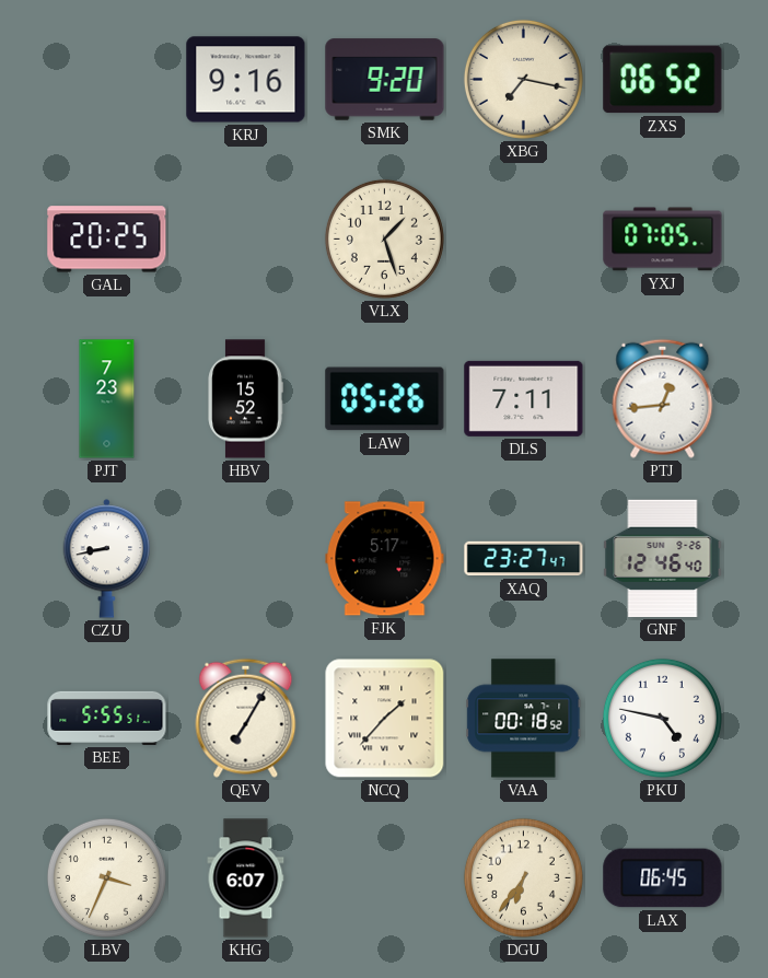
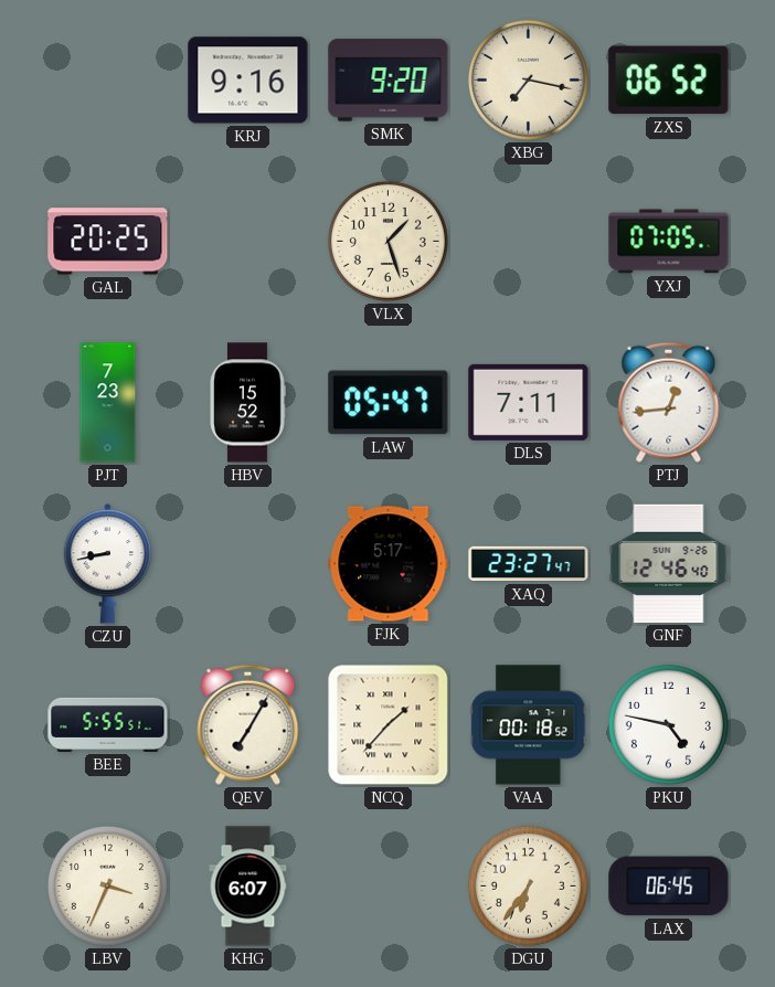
LAW: 05:26 -> 05:47 (389, 403)
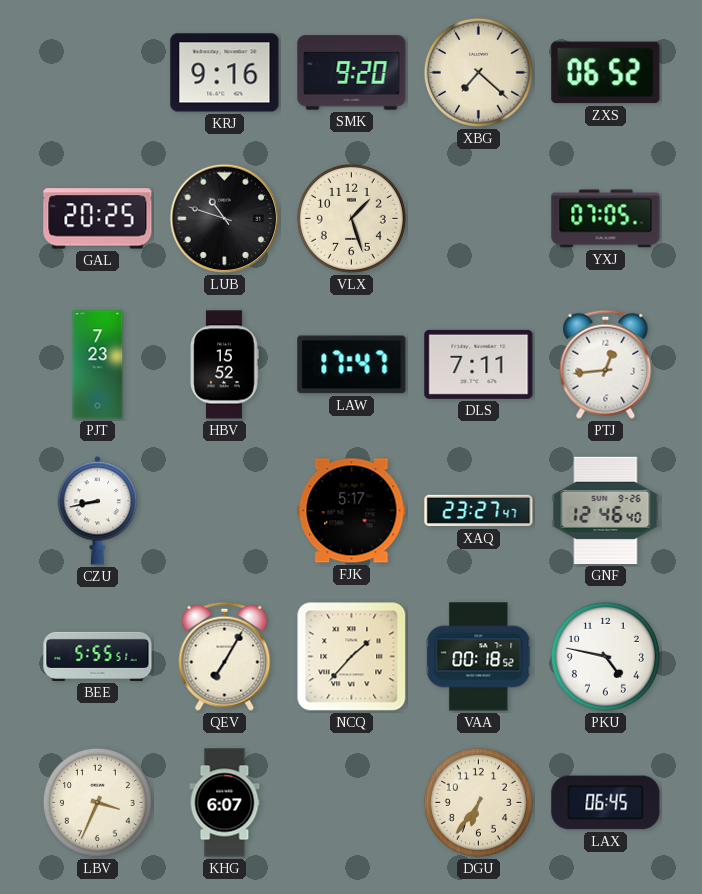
XBG: 7:17 -> 7:22 (478, 72)
LUB: none -> 10:48 (225, 219)
LAW: 05:47 -> 17:47 (352, 365)
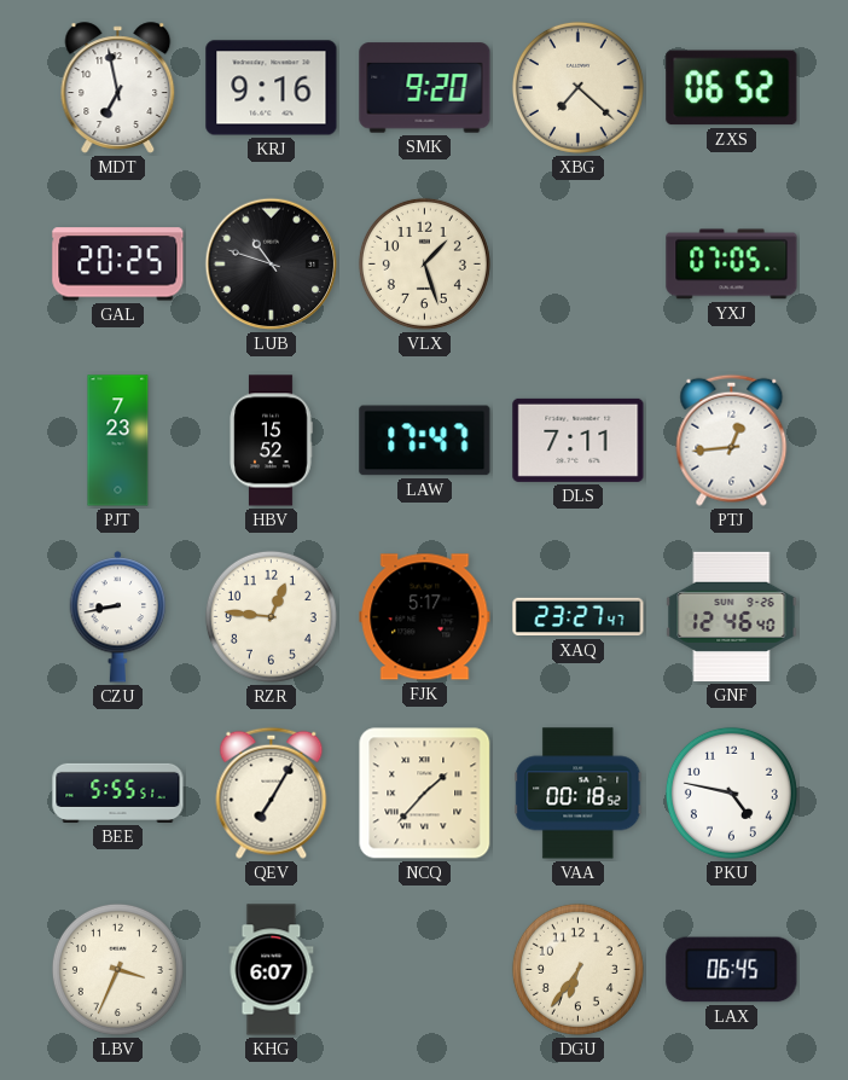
MDT: none -> 6:58 (118, 88)
RZR: none -> 12:46 (271, 616)
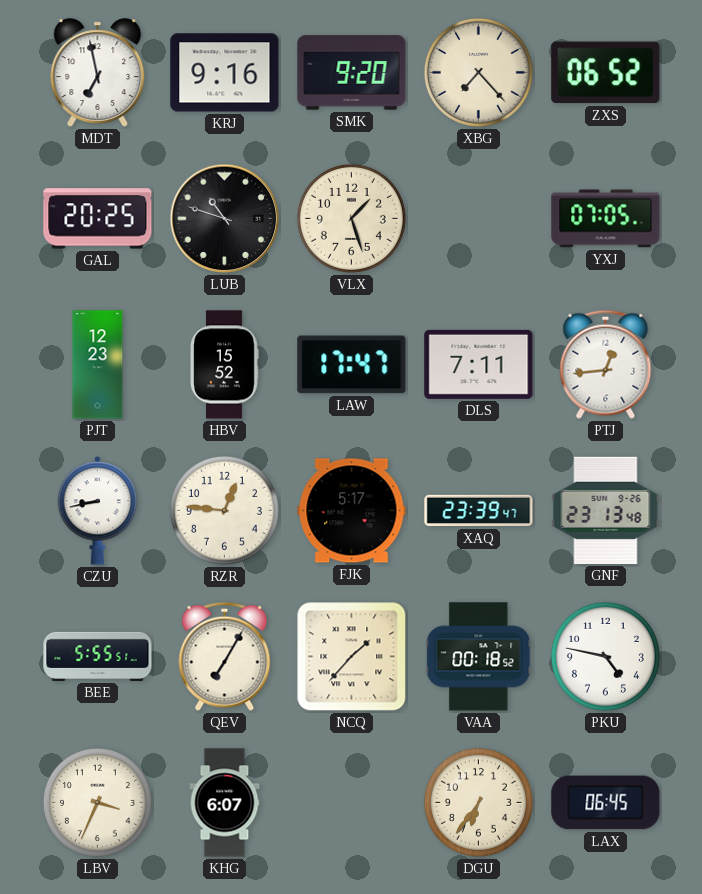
XBG: 7:22 -> 7:23 (478, 72)
PJT: 7:23 -> 12:23 (98, 365)
XAQ: 23:27 -> 23:39 (479, 511)
GNF: 12:46 -> 23:13 (606, 510)
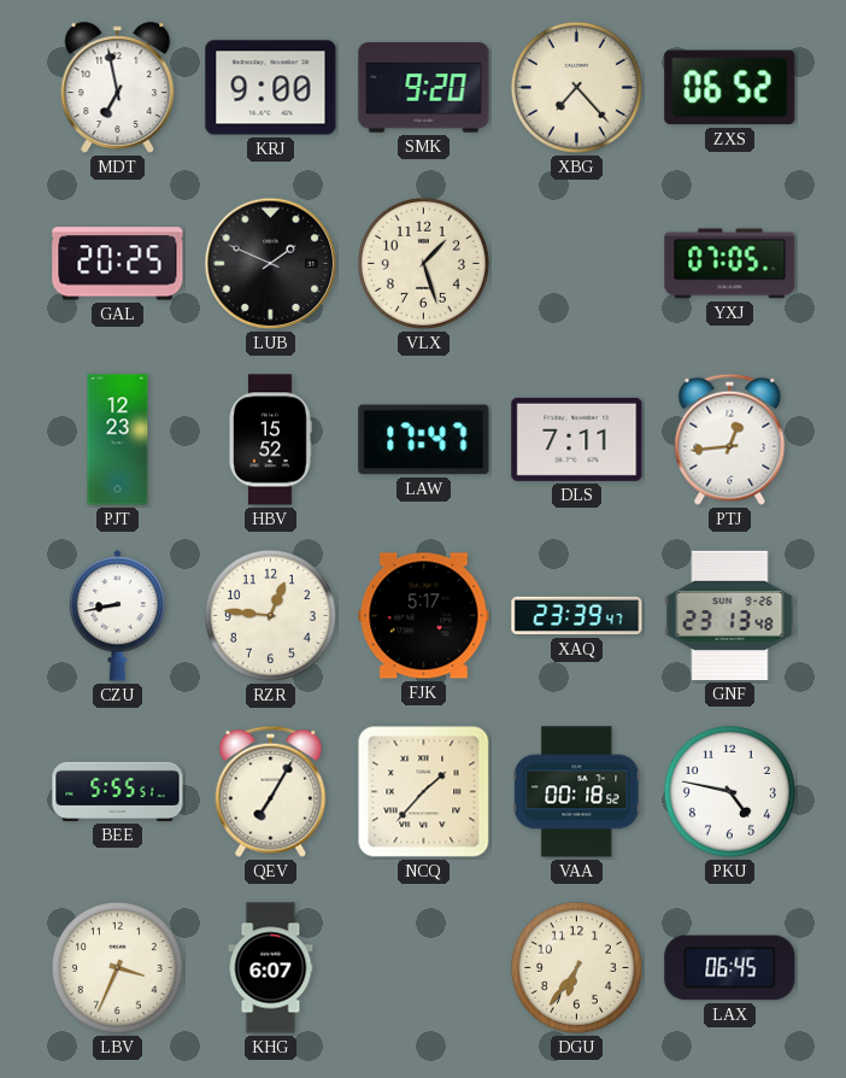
KRJ: 9:16 -> 9:00 (271, 88)
LUB: 10:48 -> 1:49 (271, 264)
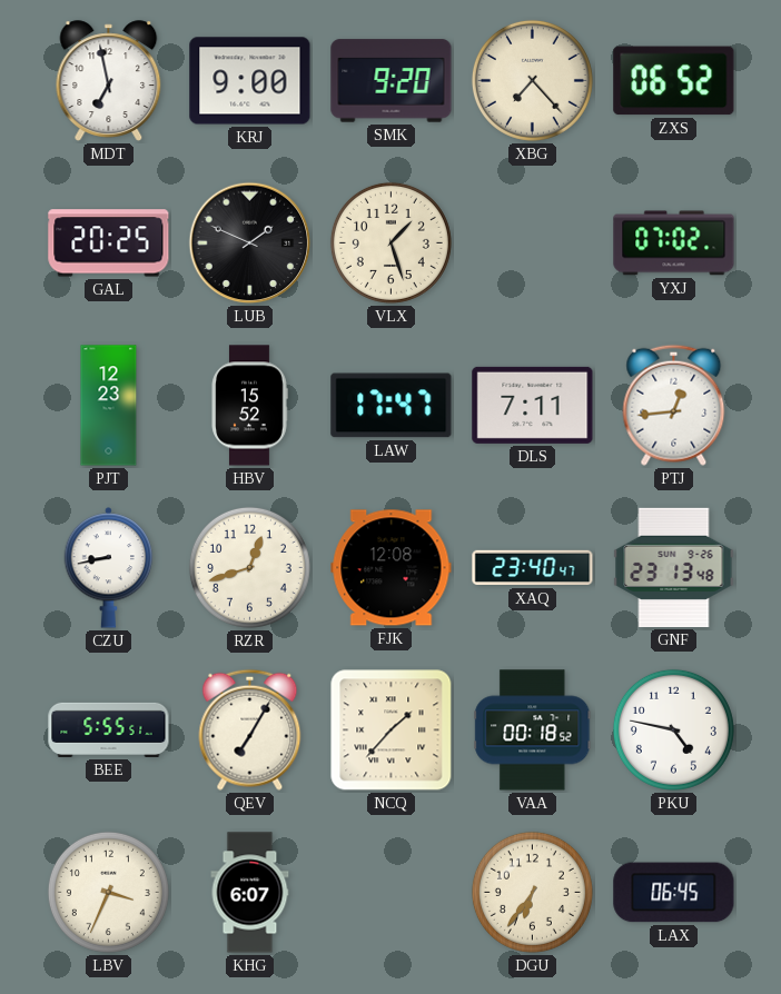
YXJ: 07:05 -> 07:02 (674, 243)
RZR: 12:46 -> 12:42 (249, 567)
FJK: 5:17 -> 12:08 (392, 568)
XAQ: 23:39 -> 23:40 (533, 568)
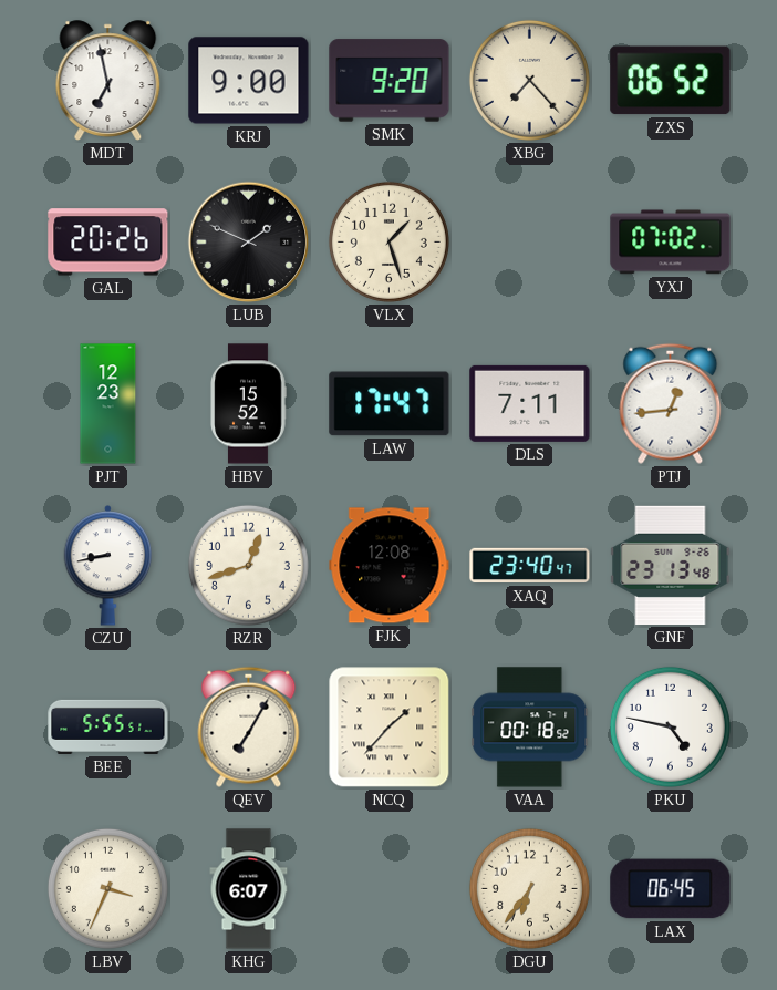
GAL: 20:25 -> 20:26 (108, 243)
